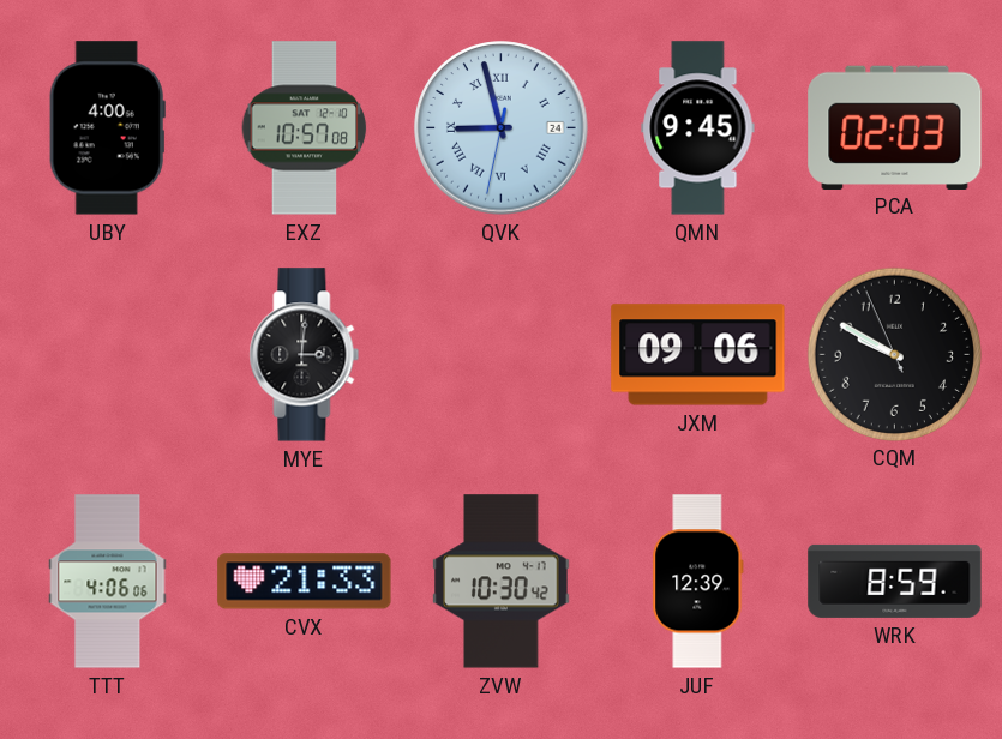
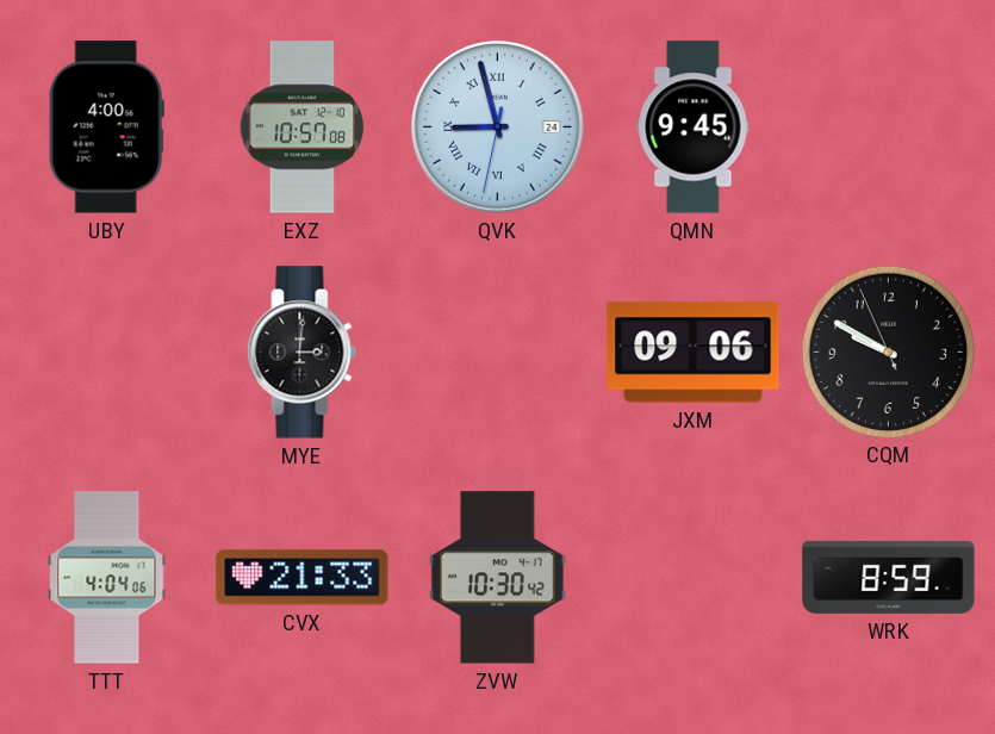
PCA: 02:03 -> none (895, 127)
TTT: 4:06 -> 4:04 (107, 578)
JUF: 12:39 -> none (698, 582)
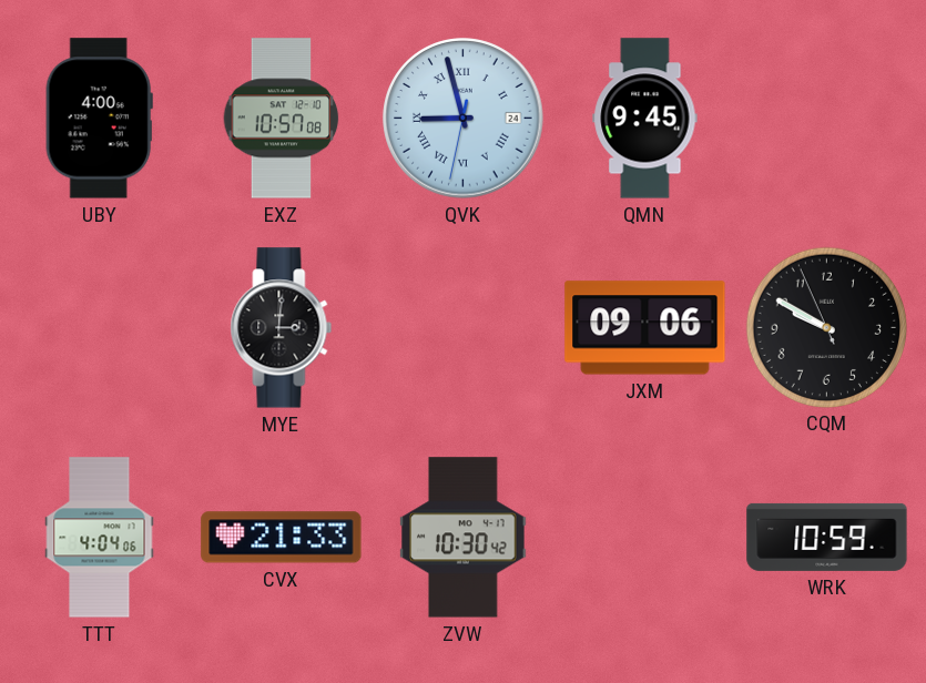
WRK: 8:59 -> 10:59 (827, 537)
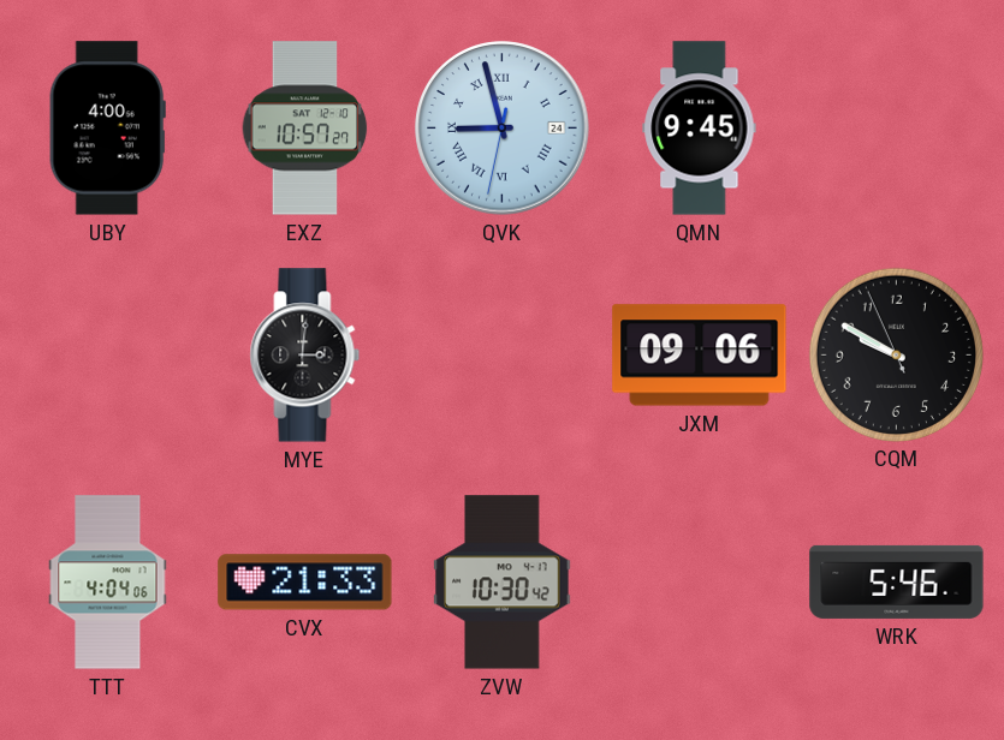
EXZ: 10:57:08 -> 10:57:27 (305, 129)
WRK: 10:59 -> 5:46 (897, 581)
